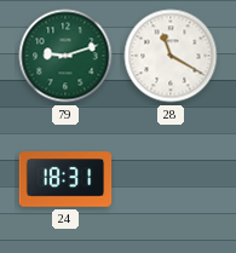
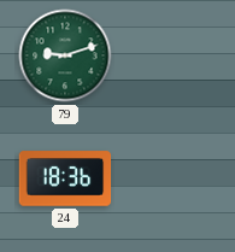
28: 11:20 -> none (171, 56)
24: 18:31 -> 18:36 (65, 178)
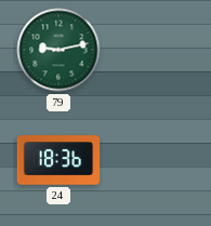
79: 9:12 -> 9:13 (58, 50)
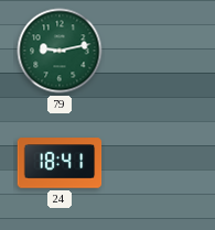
24: 18:36 -> 18:41 (60, 163)
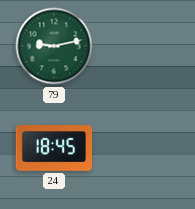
24: 18:41 -> 18:45 (54, 148)
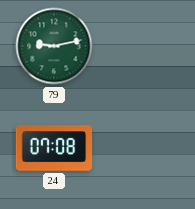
24: 18:45 -> 07:08 (54, 148)
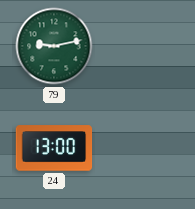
24: 07:08 -> 13:00 (54, 148)
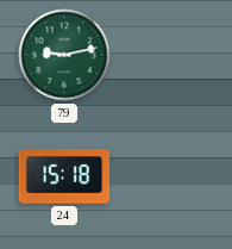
24: 13:00 -> 15:18 (64, 176)
